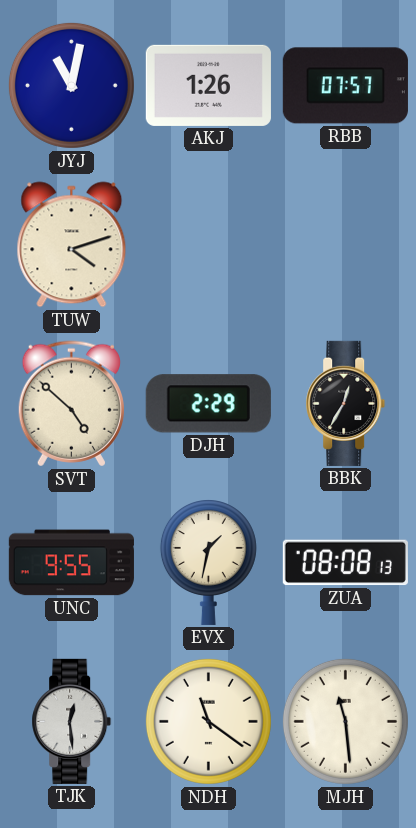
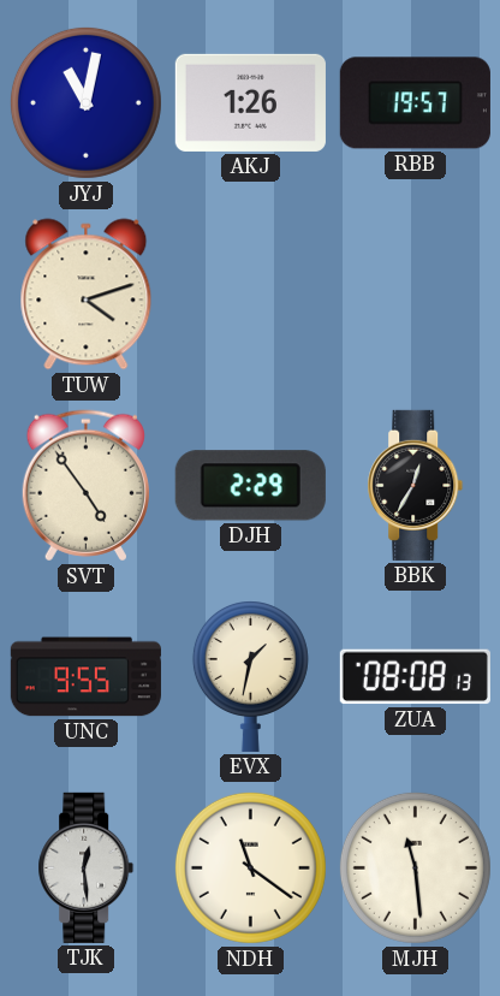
RBB: 07:57 -> 19:57 (415, 103)
SVT: 4:52 -> 4:54 (85, 486)
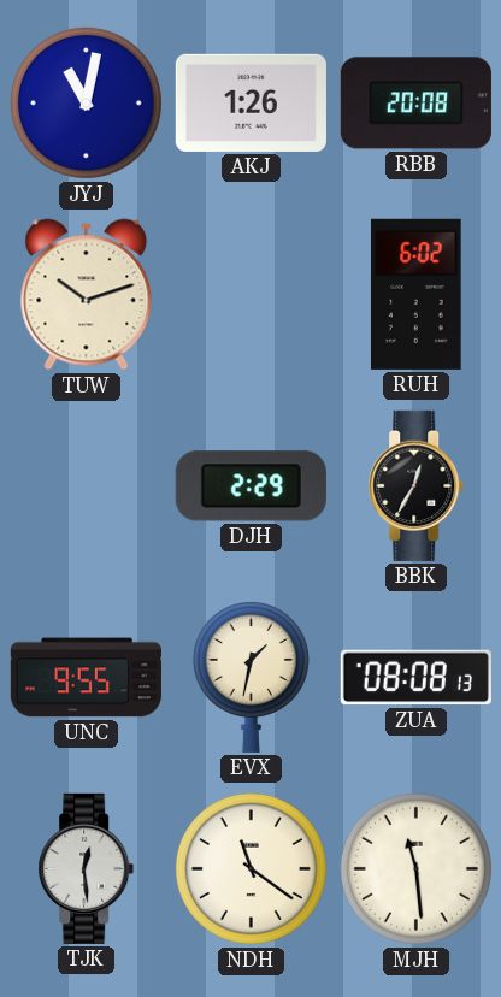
RBB: 19:57 -> 20:08 (415, 104)
TUW: 4:12 -> 10:12 (87, 295)
RUH: none -> 6:02 (415, 294)
SVT: 4:54 -> none (85, 486)
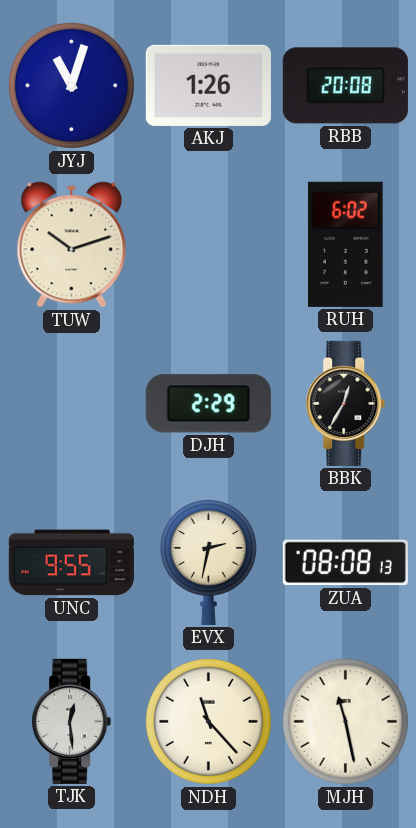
JYJ: 11:02 -> 11:03 (71, 85)
EVX: 1:32 -> 2:32 (208, 563)
NDH: 11:21 -> 11:23 (208, 721)
MJH: 11:29 -> 11:28 (345, 721)
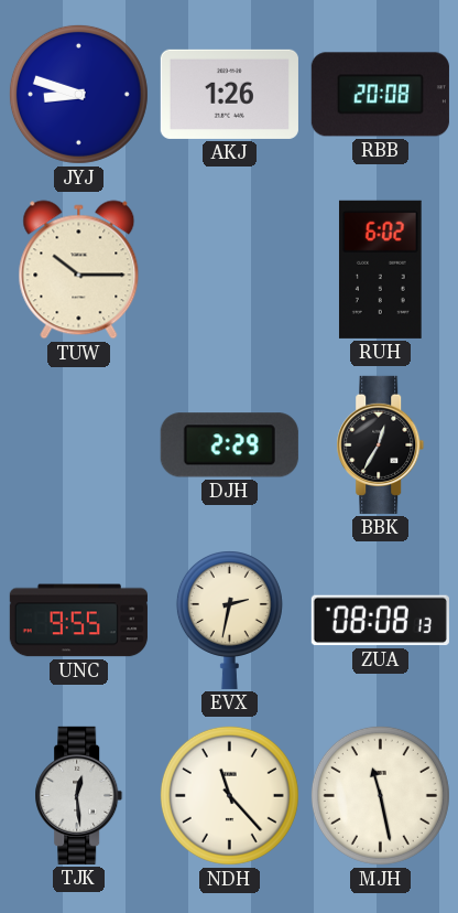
JYJ: 11:03 -> 8:48 (78, 94)
TUW: 10:12 -> 10:15 (79, 270)
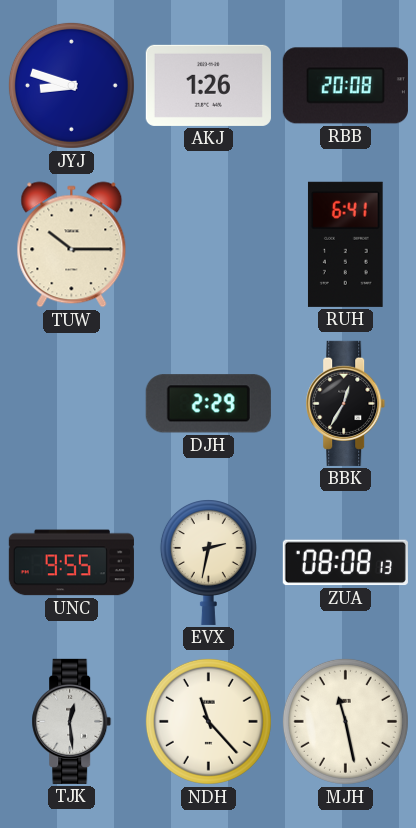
RUH: 6:02 -> 6:41 (345, 244)
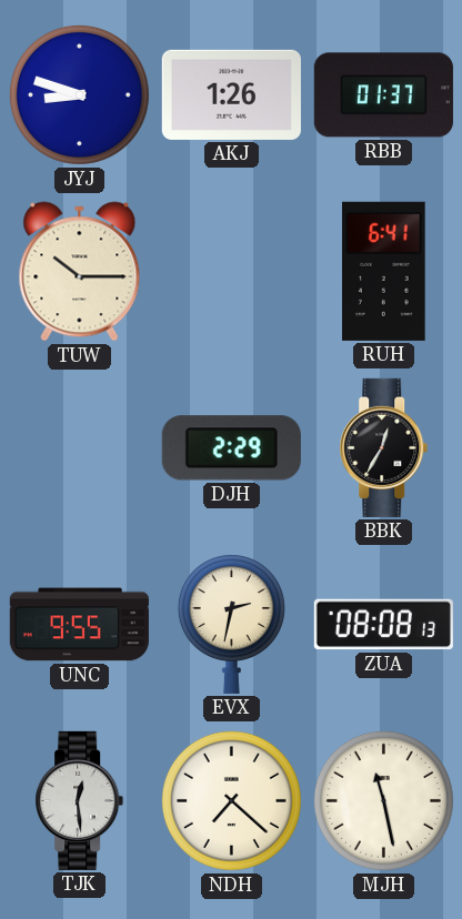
RBB: 20:08 -> 01:37 (383, 95)
NDH: 11:23 -> 7:22 (231, 800)
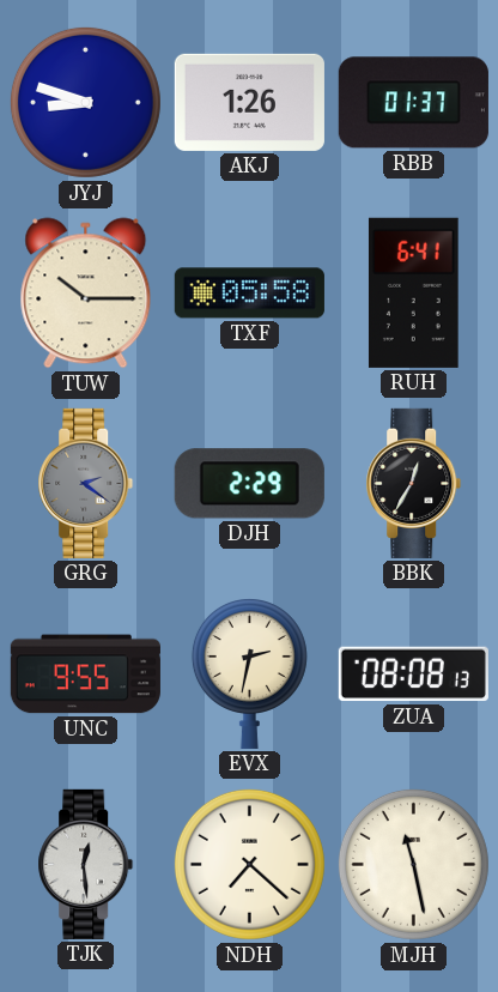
TXF: none -> 05:58 (249, 294)
GRG: none -> 2:21 (86, 483)
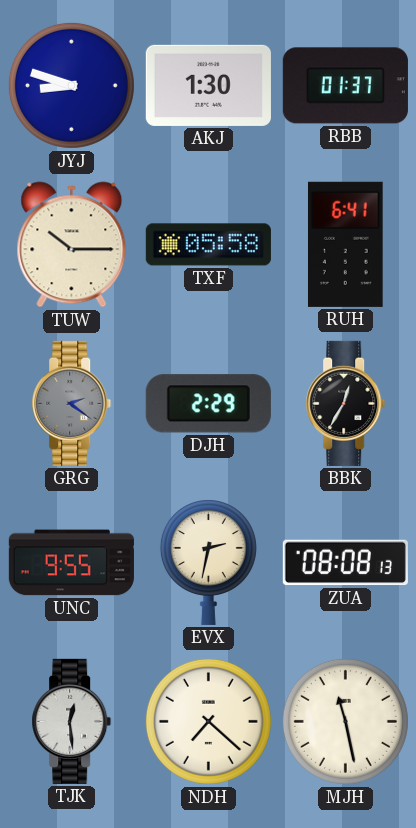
AKJ: 1:26 -> 1:30 (208, 85)
